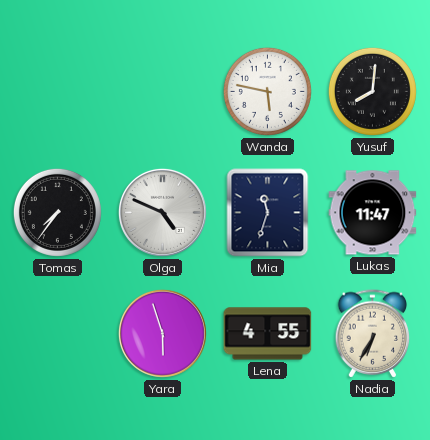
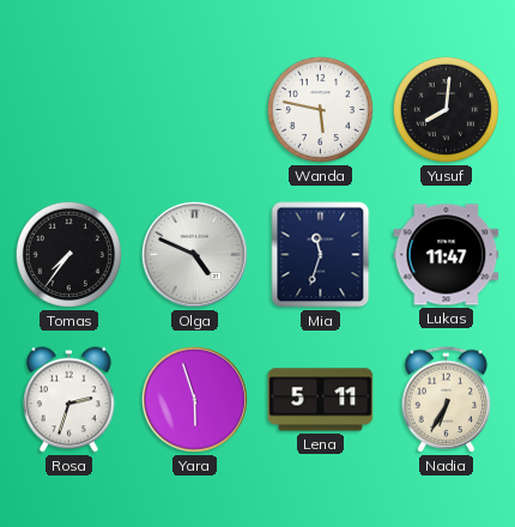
Rosa: none -> 2:33 (69, 400)
Lena: 4:55 -> 5:11 (321, 400)
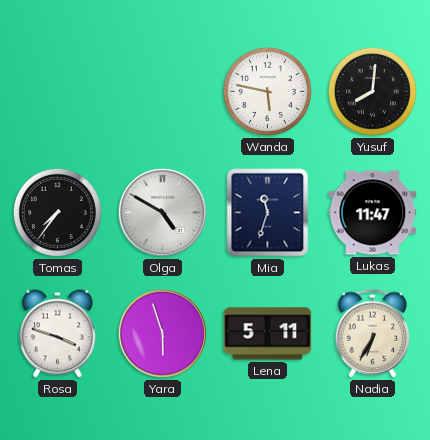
Olga: 4:49 -> 4:50 (162, 212)
Rosa: 2:33 -> 3:48 (58, 334)
